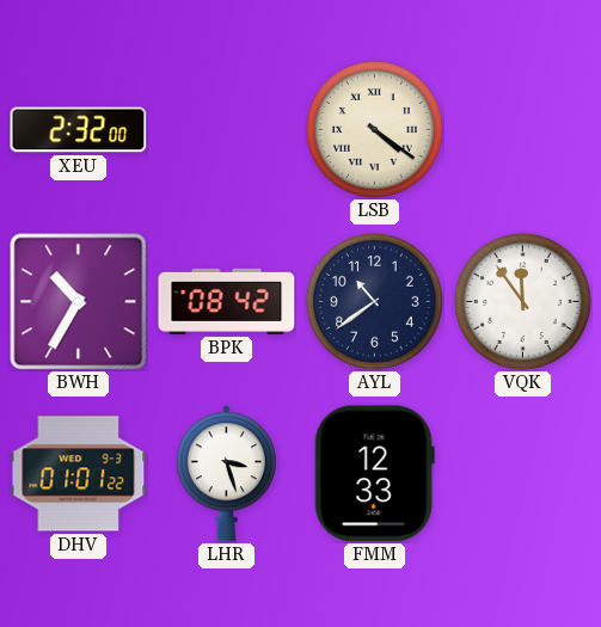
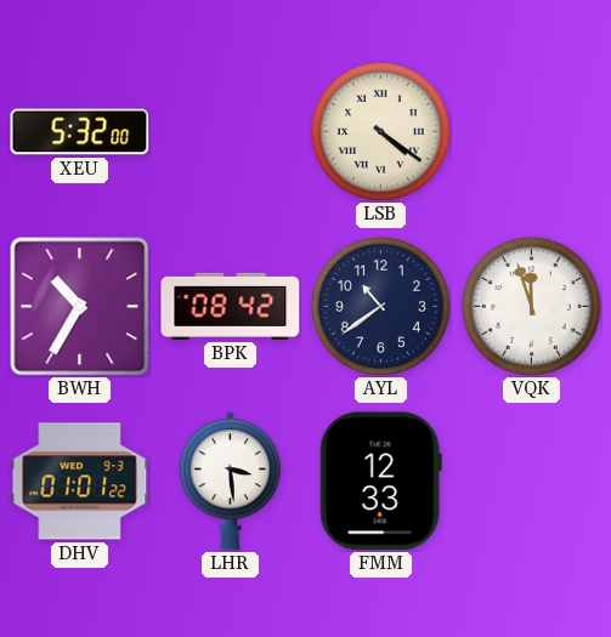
XEU: 2:32 -> 5:32 (80, 132)
VQK: 11:54 -> 11:57 (531, 306)
LHR: 3:27 -> 3:29 (230, 482)
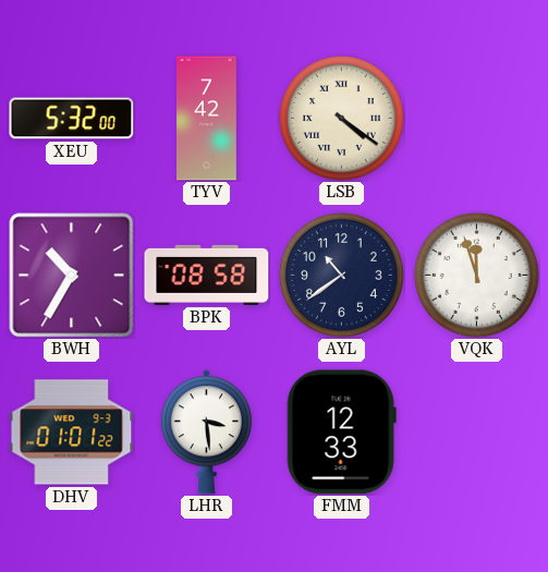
TYV: none -> 7:42 (207, 119)
BPK: 08:42 -> 08:58 (207, 275)
